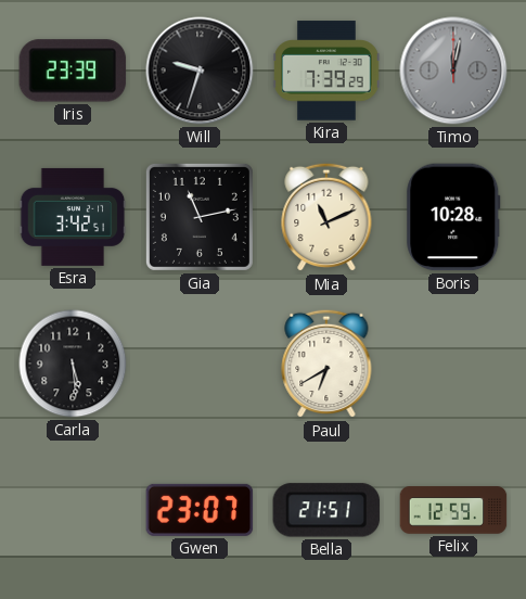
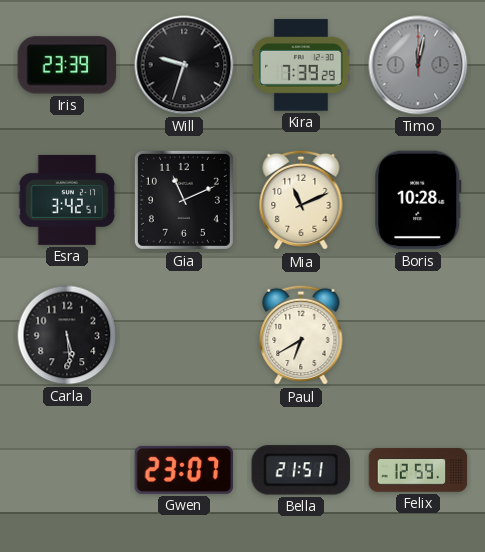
Gia: 11:13 -> 11:11 (184, 200)
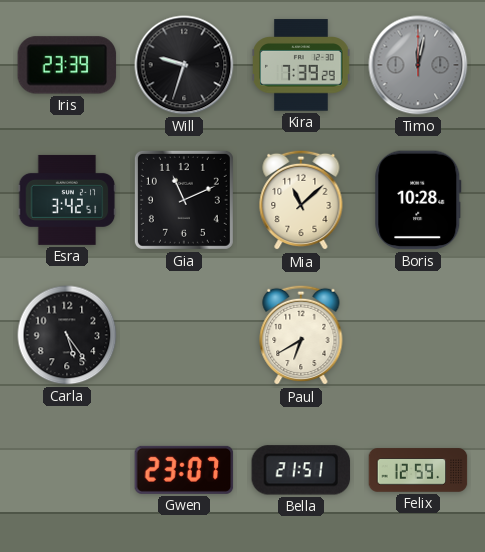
Mia: 11:11 -> 11:08 (301, 200)
Carla: 5:29 -> 5:24 (67, 335)
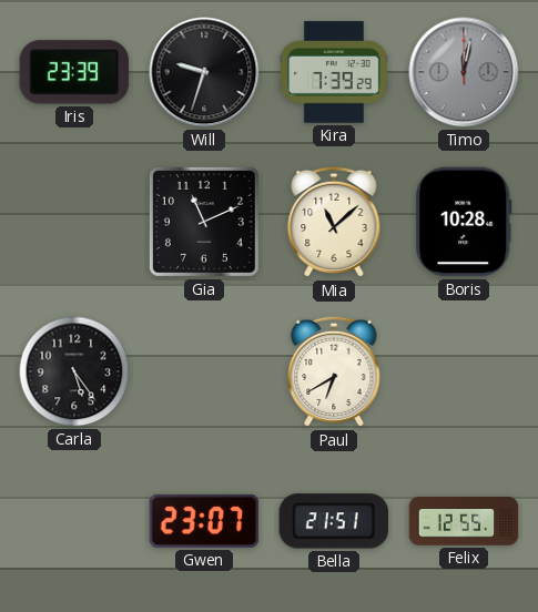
Esra: 3:42 -> none (67, 200)
Felix: 12:59 -> 12:55 (464, 521)
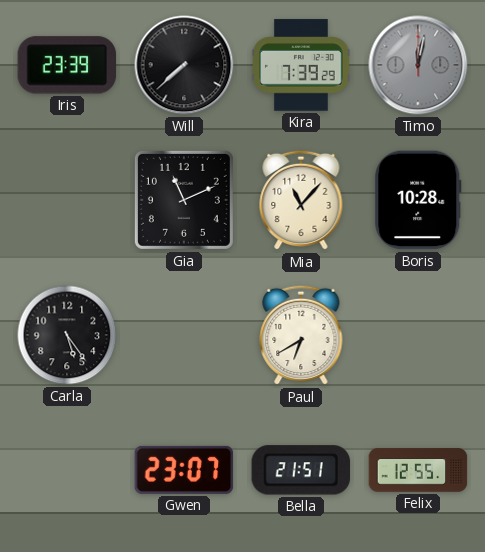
Will: 9:33 -> 7:38 (184, 65)
Mia: 11:08 -> 11:07 (301, 200)
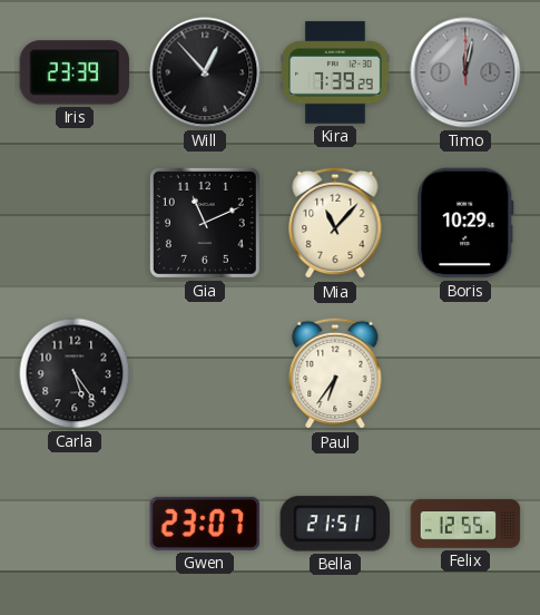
Will: 7:38 -> 12:53 (205, 72)
Boris: 10:28 -> 10:29 (465, 223)
Paul: 6:40 -> 6:36 (335, 373)
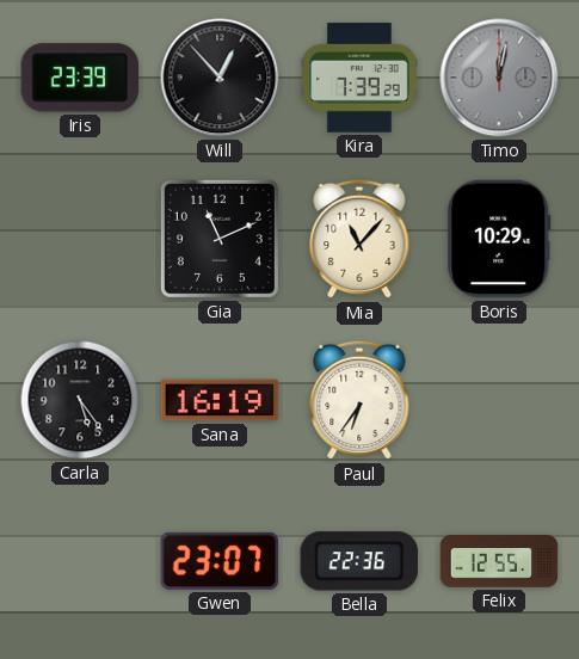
Sana: none -> 16:19 (220, 400)
Bella: 21:51 -> 22:36 (359, 561)
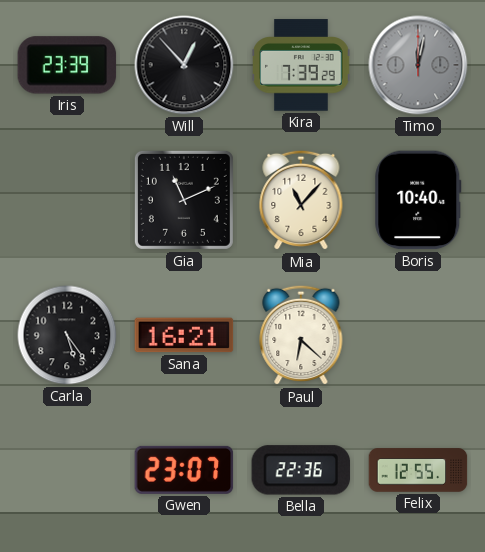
Boris: 10:29 -> 10:40 (418, 200)
Sana: 16:19 -> 16:21 (184, 335)
Paul: 6:36 -> 6:22 (301, 335)
